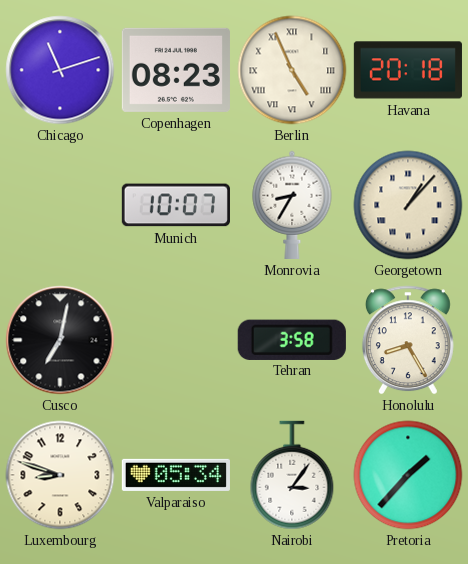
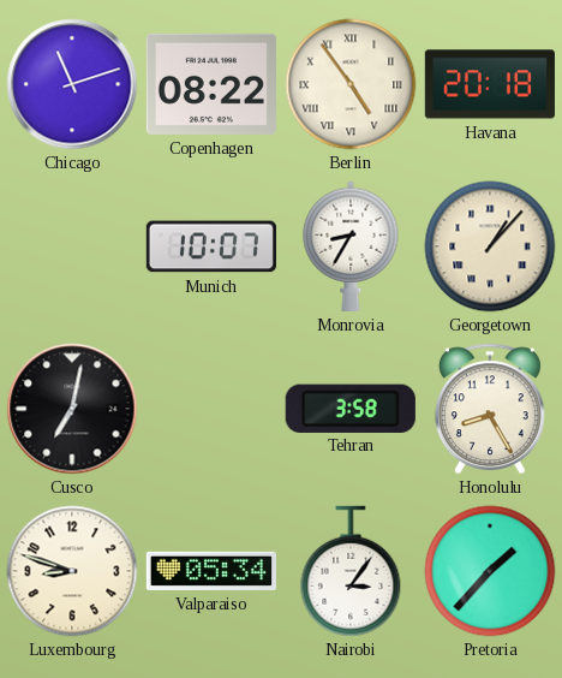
Copenhagen: 08:23 -> 08:22 (211, 84)
Berlin: 4:56 -> 4:54 (351, 84)
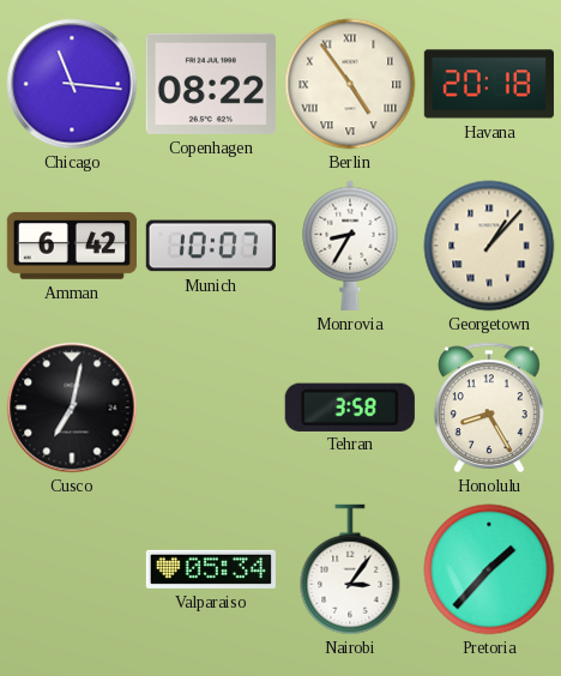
Chicago: 11:12 -> 11:16 (72, 84)
Amman: none -> 6:42 (72, 246)
Luxembourg: 8:48 -> none (72, 571)
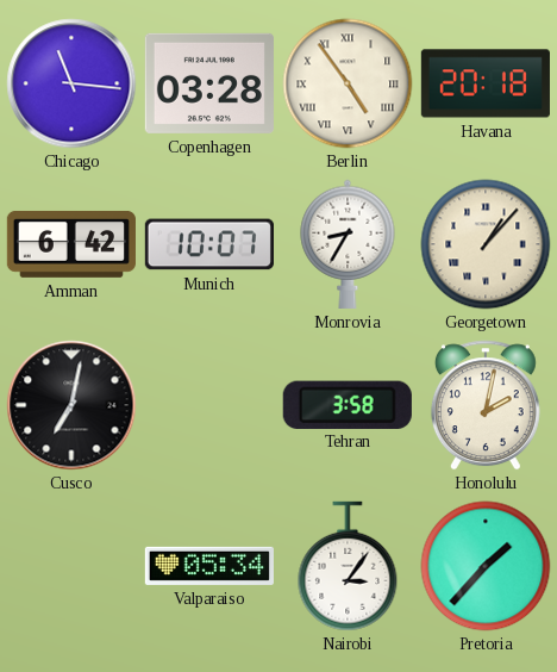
Copenhagen: 08:22 -> 03:28 (209, 83)
Honolulu: 8:25 -> 2:02 (486, 405)
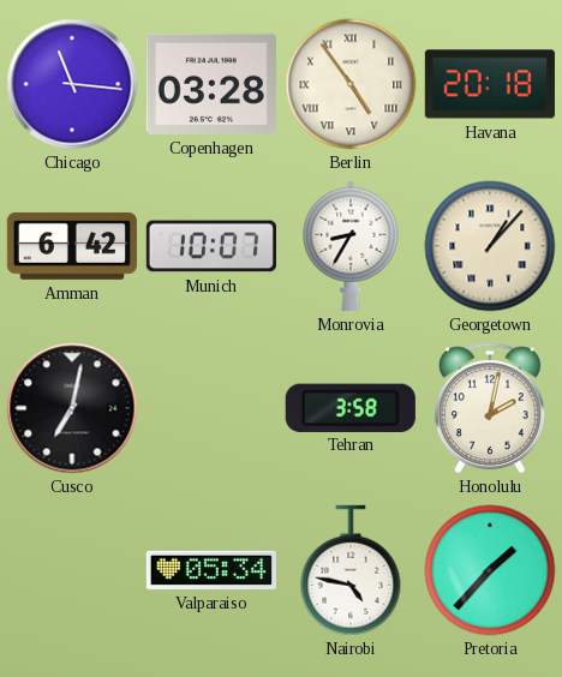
Nairobi: 3:06 -> 4:47 (351, 570)
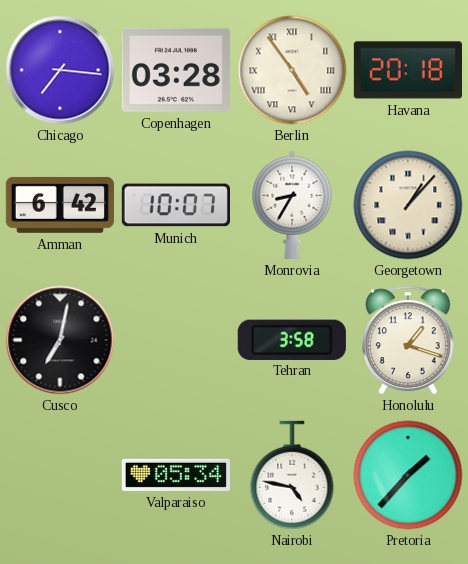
Chicago: 11:16 -> 7:16 (60, 70)
Honolulu: 2:02 -> 1:18 (408, 340)
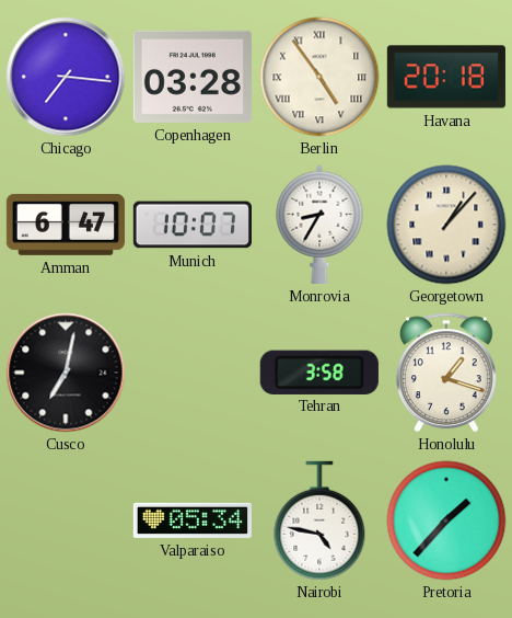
Amman: 6:42 -> 6:47 (66, 225)
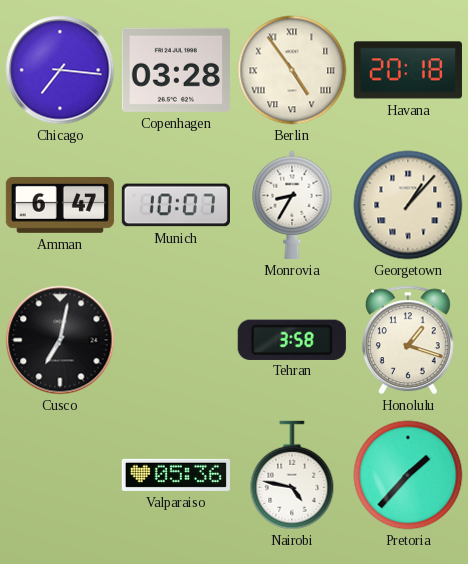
Valparaiso: 05:34 -> 05:36 (176, 475)
